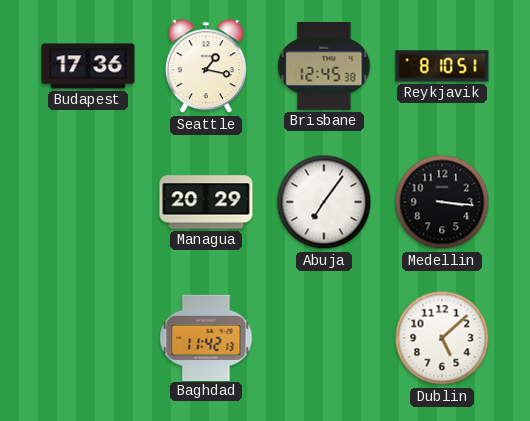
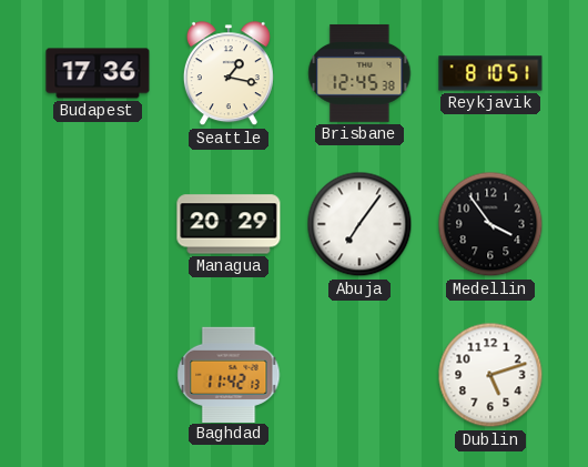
Medellin: 3:16 -> 3:54 (490, 224)
Dublin: 5:08 -> 5:12 (490, 375)
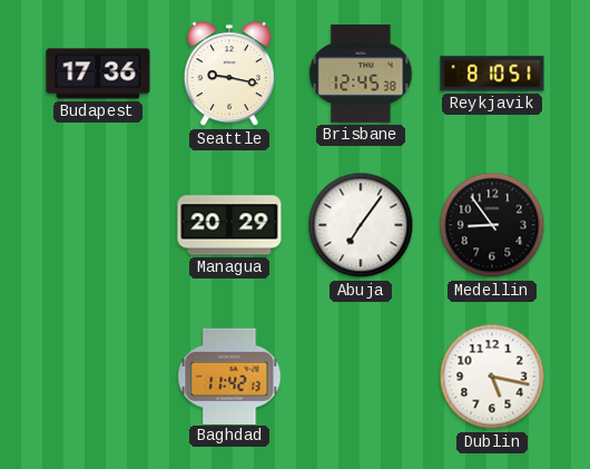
Seattle: 1:17 -> 9:17 (229, 75)
Medellin: 3:54 -> 8:54 (492, 225)
Dublin: 5:12 -> 5:17 (492, 377)
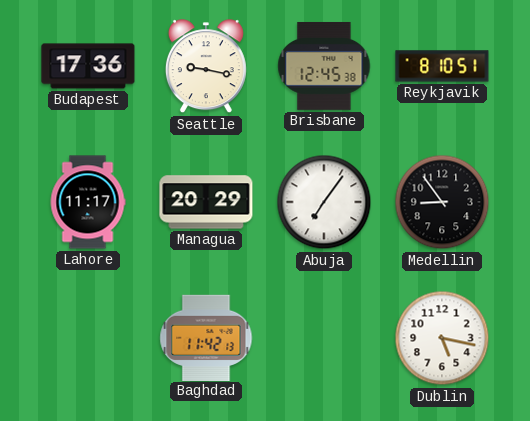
Lahore: none -> 11:17 (88, 202)
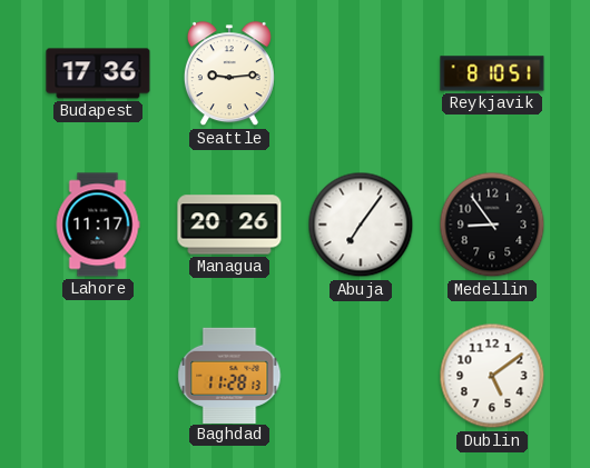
Seattle: 9:17 -> 9:14 (229, 74)
Brisbane: 12:45 -> none (324, 66)
Managua: 20:29 -> 20:26 (229, 225)
Baghdad: 11:42 -> 11:28 (229, 375)
Dublin: 5:17 -> 5:09 (492, 376)
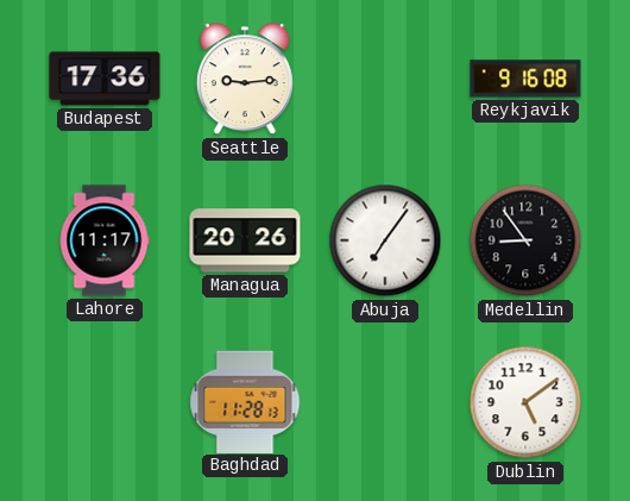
Reykjavik: 8:10 -> 9:16 (525, 79)
